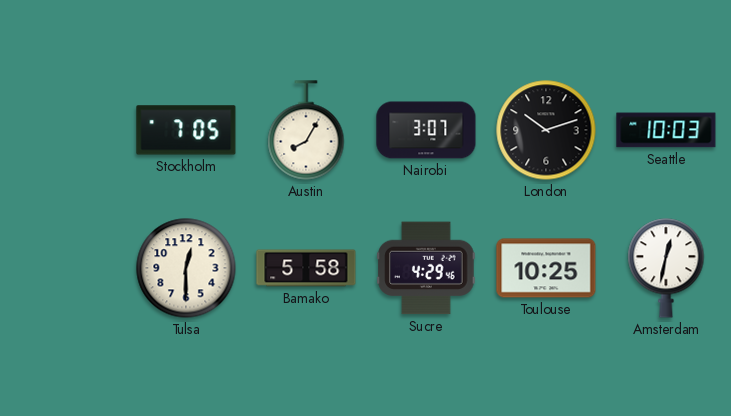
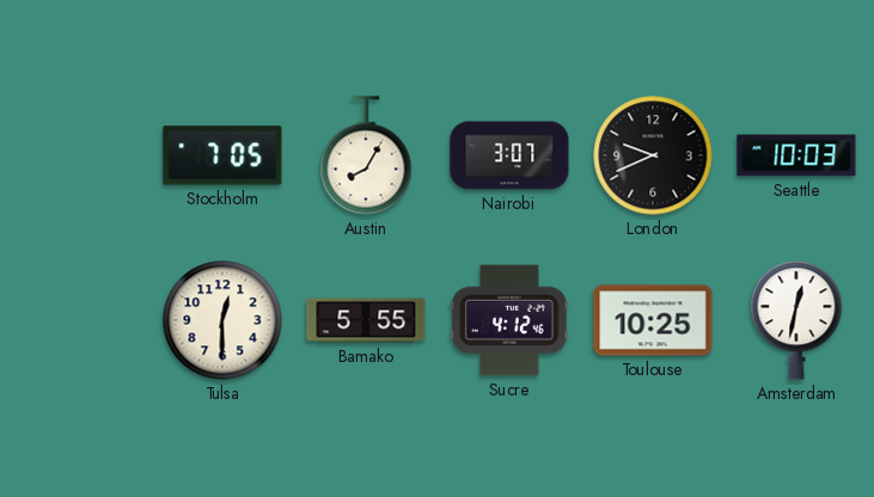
London: 10:12 -> 9:41 (653, 155)
Bamako: 5:58 -> 5:55 (366, 320)
Sucre: 4:29 -> 4:12 (509, 320)
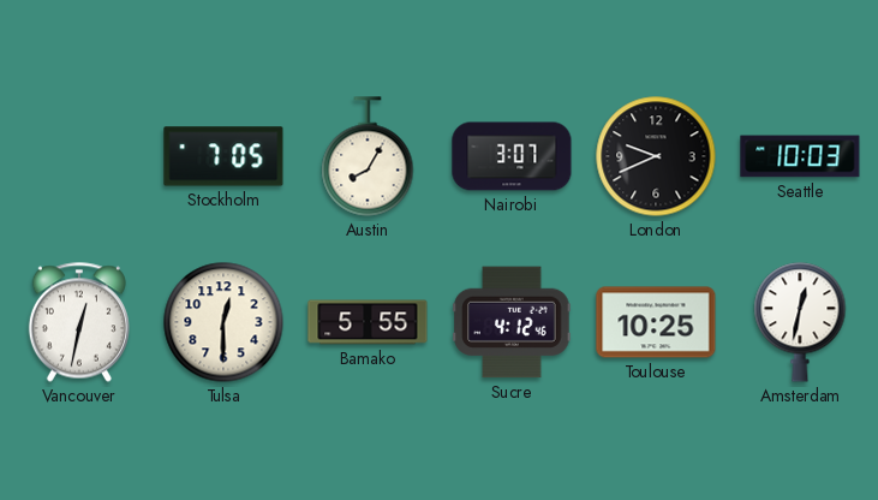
Vancouver: none -> 12:32 (79, 322)
